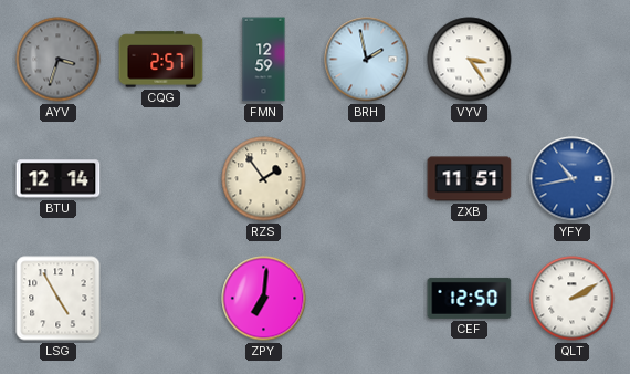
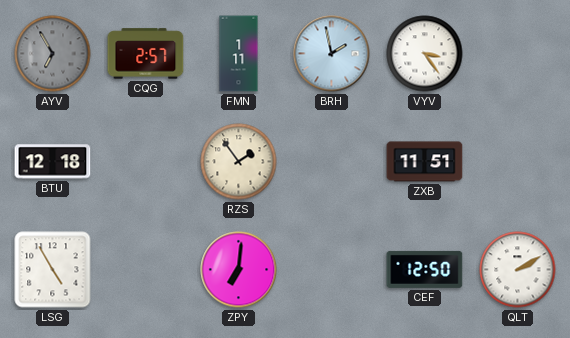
AYV: 3:33 -> 6:55 (53, 54)
FMN: 12:59 -> 1:11 (239, 54)
BTU: 12:14 -> 12:18 (53, 162)
YFY: 10:43 -> none (573, 179)
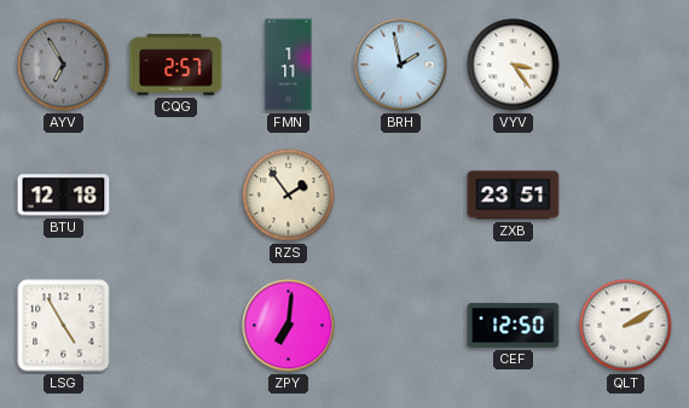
ZXB: 11:51 -> 23:51 (514, 196)
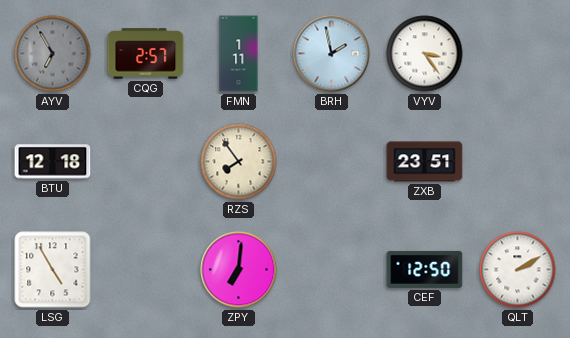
RZS: 1:54 -> 7:54 (239, 162)
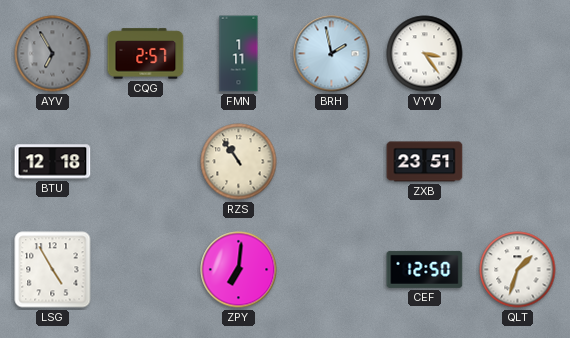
RZS: 7:54 -> 10:54 (239, 162)
QLT: 2:10 -> 1:33 (518, 270)
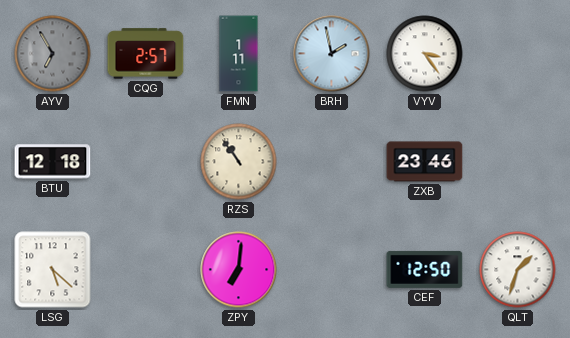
ZXB: 23:51 -> 23:46 (425, 162)
LSG: 4:55 -> 5:22 (53, 270)
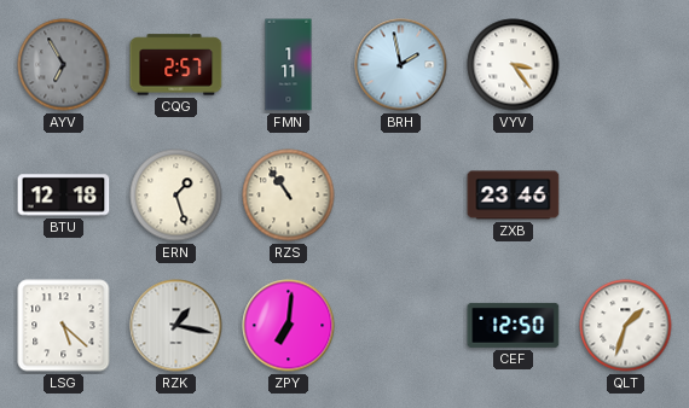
ERN: none -> 1:27 (176, 196)
RZK: none -> 1:17 (176, 326)
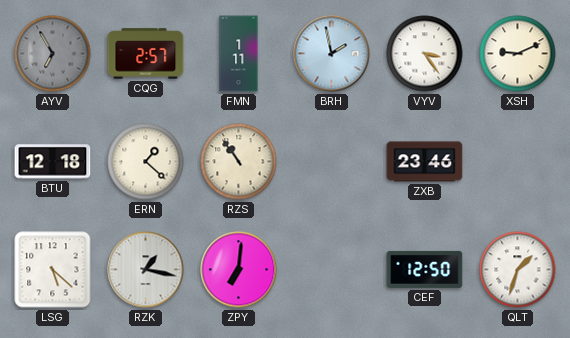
XSH: none -> 9:11 (518, 54)
ERN: 1:27 -> 1:22 (146, 162)
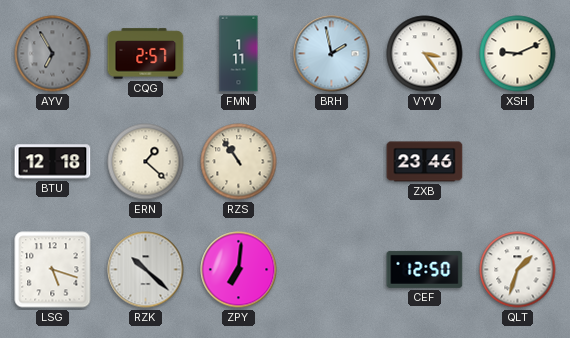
LSG: 5:22 -> 5:18 (53, 270)
RZK: 1:17 -> 10:22 (146, 270)
